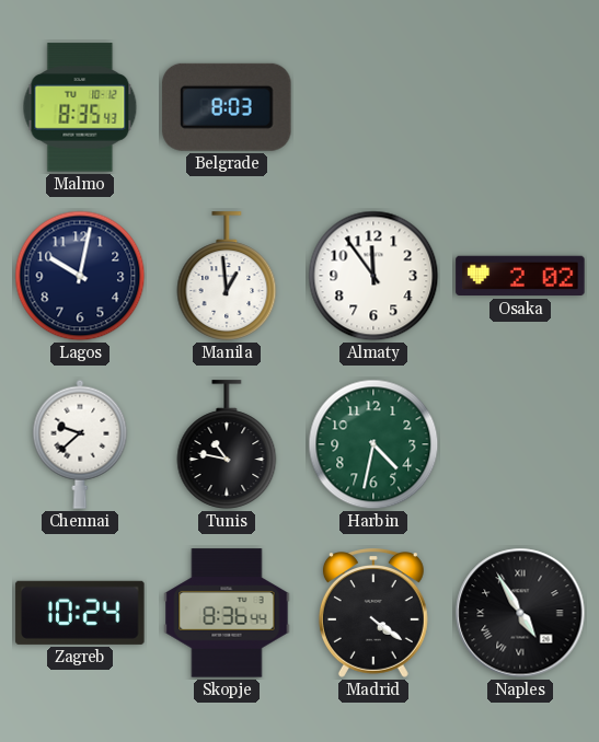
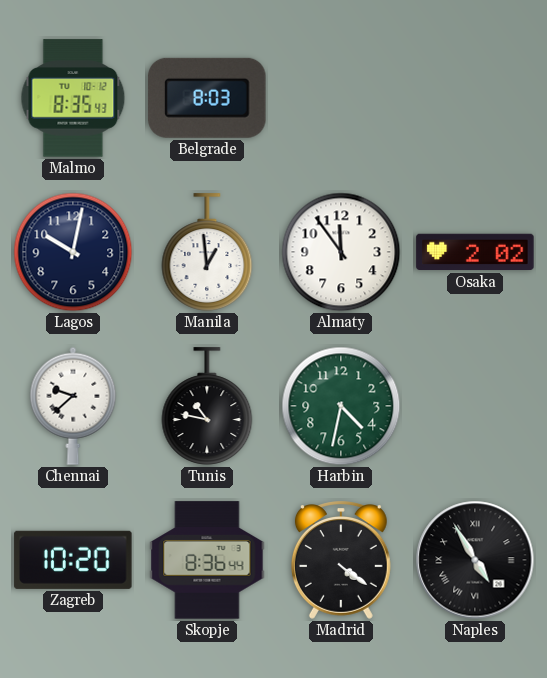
Zagreb: 10:24 -> 10:20 (73, 560)
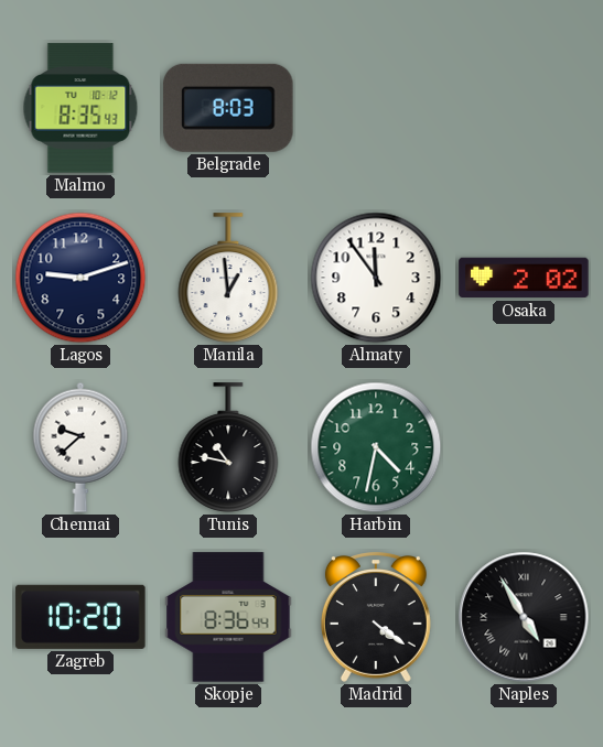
Lagos: 10:02 -> 9:12 (80, 278)
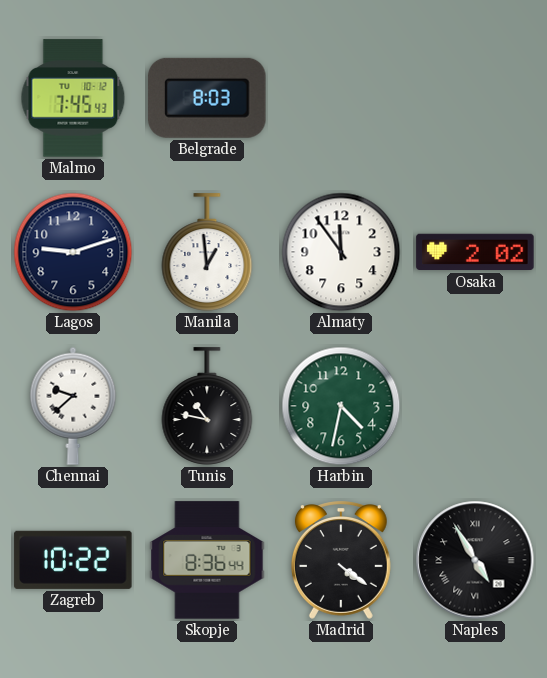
Malmo: 8:35 -> 7:45 (73, 98)
Zagreb: 10:20 -> 10:22 (73, 560)
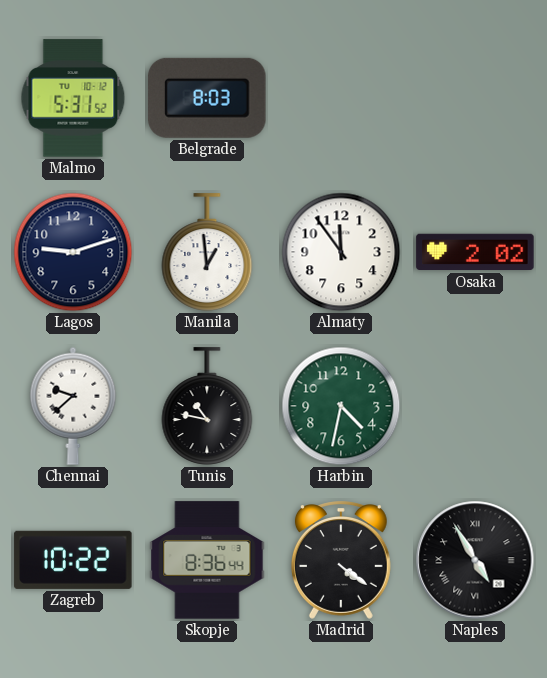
Malmo: 7:45 -> 5:31 (73, 98)
